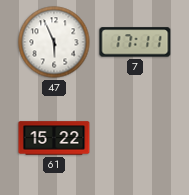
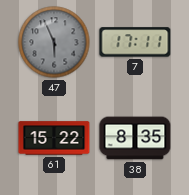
47 dial: white -> grey (54, 42)
38: none -> 8:35 (135, 138)
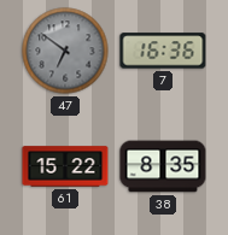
47: 5:56 -> 6:51 (65, 51)
7: 17:11 -> 16:36 (163, 51)
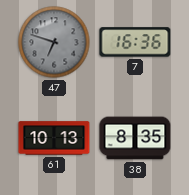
47: 6:51 -> 6:48 (54, 42)
61: 15:22 -> 10:13 (54, 138)
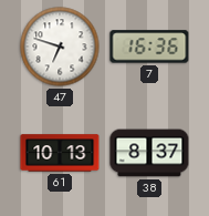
47 dial: grey -> white (60, 47)
38: 8:35 -> 8:37 (149, 153)
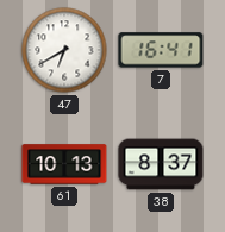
47: 6:48 -> 6:40 (64, 50)
7: 16:36 -> 16:41 (161, 50)
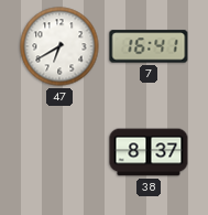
61: 10:13 -> none (64, 164)
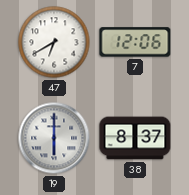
7: 16:41 -> 12:06 (135, 42)
19: none -> 6:00 (54, 138)
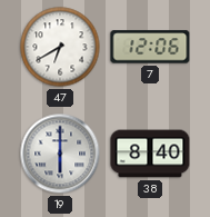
38: 8:37 -> 8:40 (150, 154)
